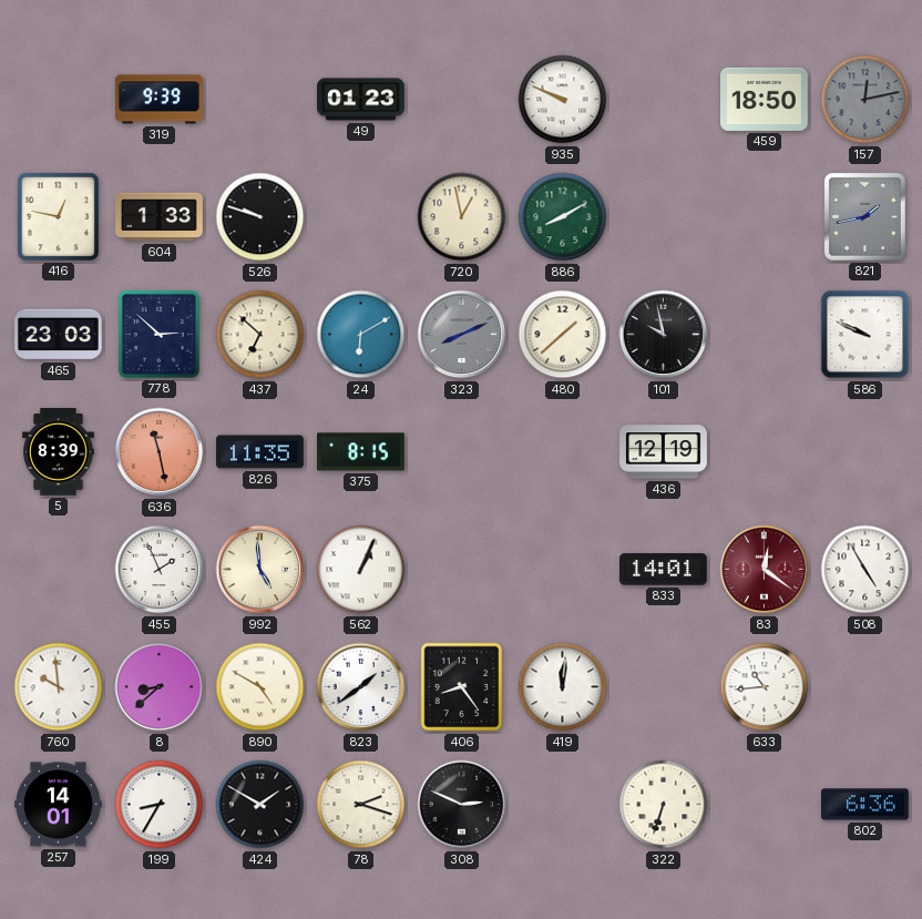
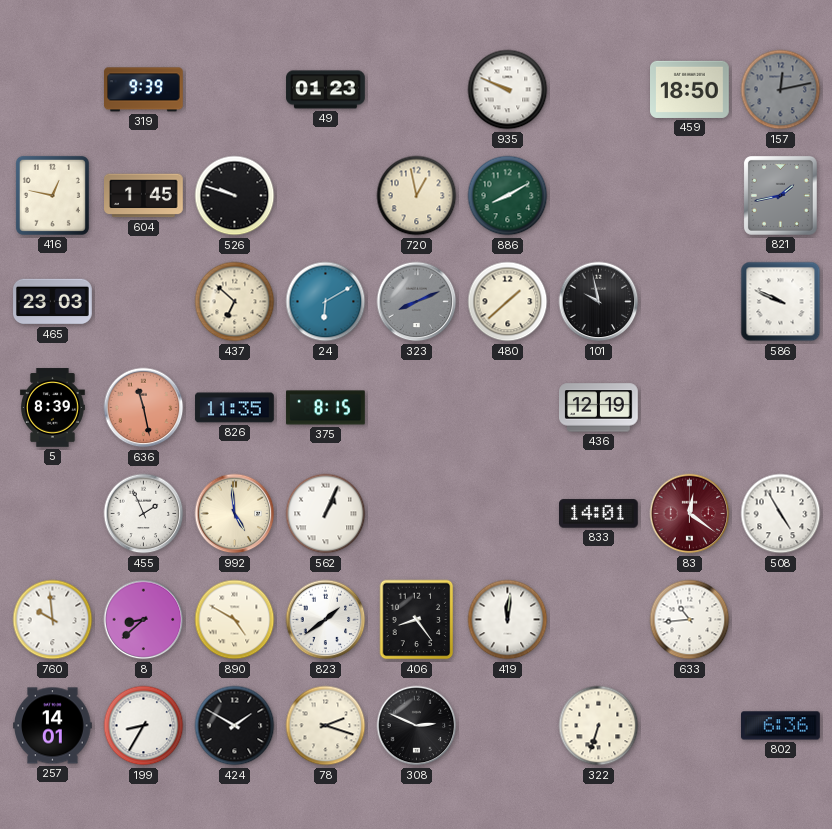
604: 1:33 -> 1:45 (144, 196)
778: 2:52 -> none (158, 334)
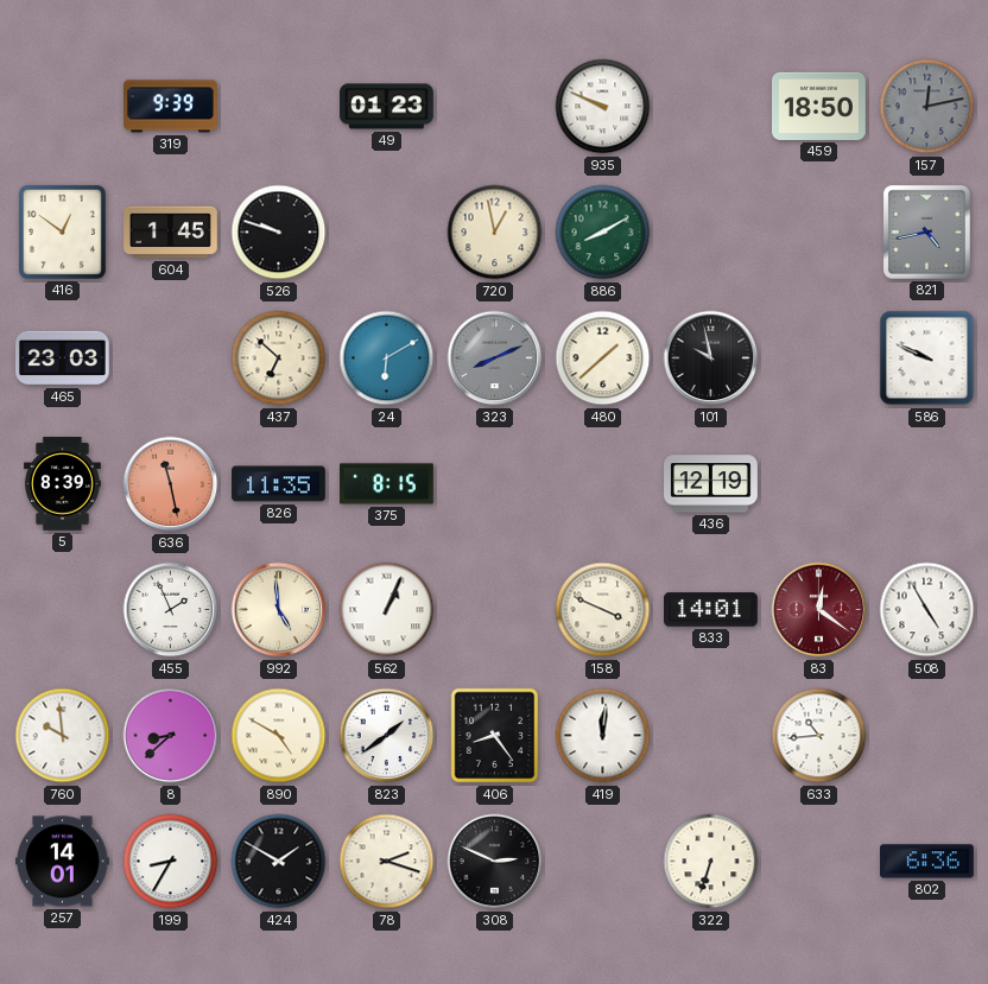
416: 12:47 -> 12:51 (62, 231)
821: 1:43 -> 4:43 (926, 231)
158: none -> 3:49 (603, 610)
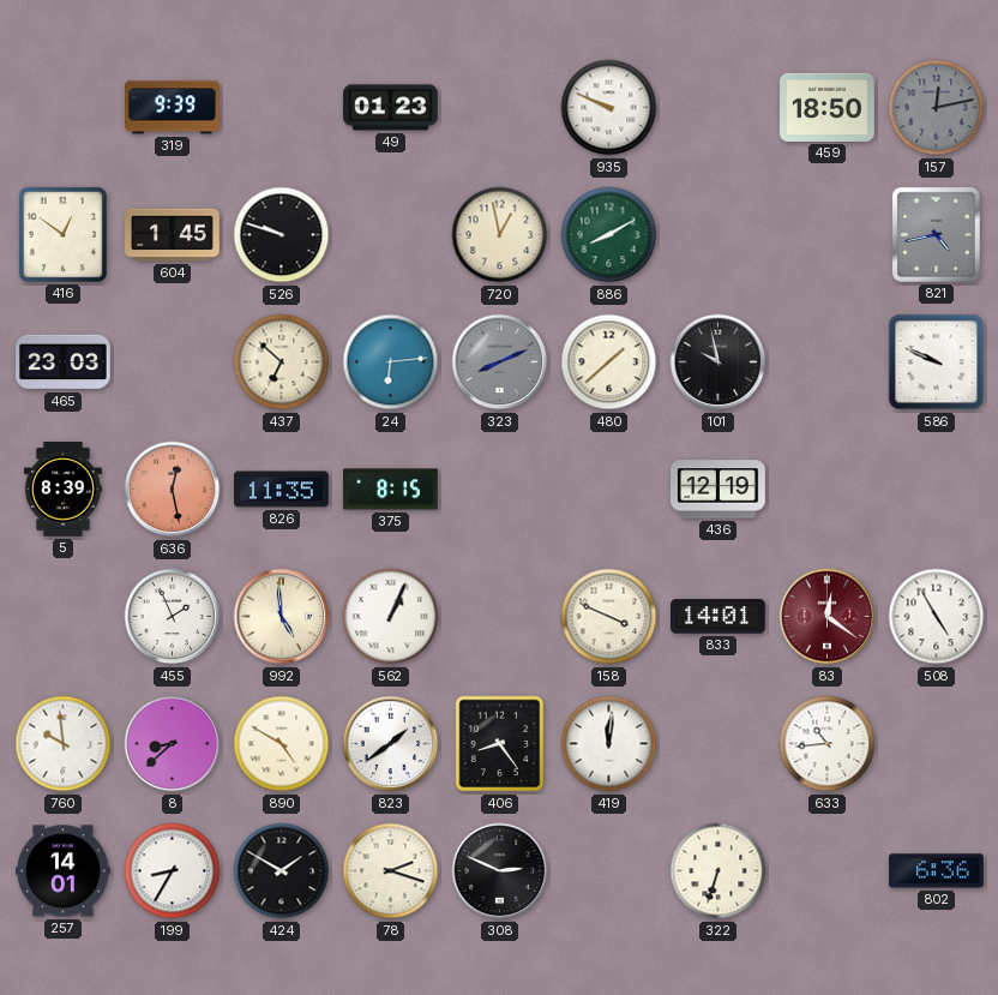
24: 6:10 -> 6:14 (391, 362)
636: 11:28 -> 12:28 (173, 490)
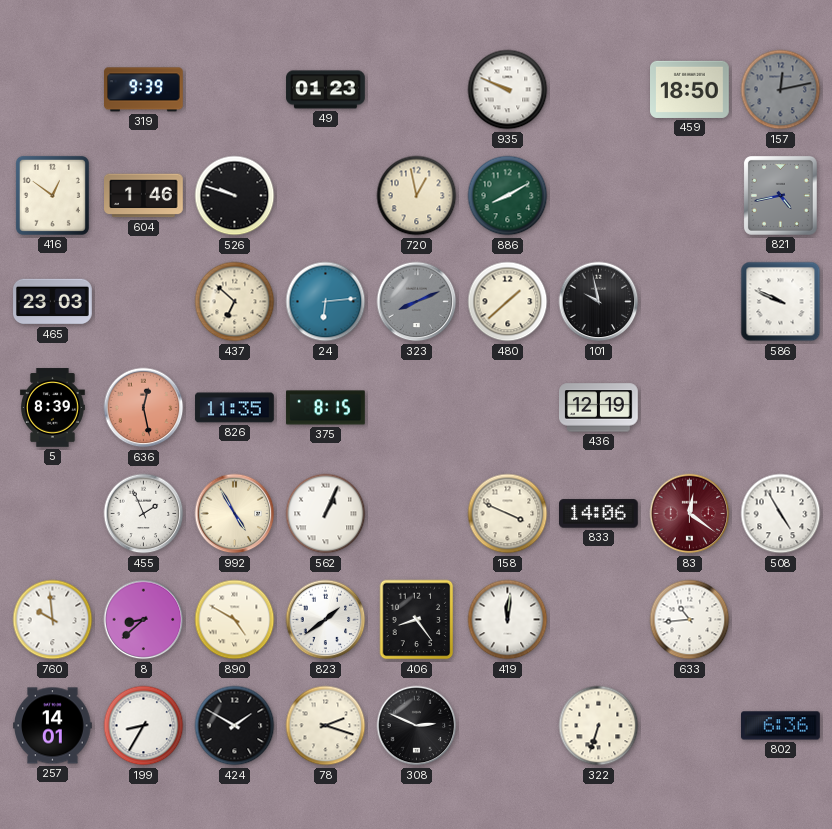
604: 1:45 -> 1:46 (144, 196)
992: 4:59 -> 4:55 (235, 514)
833: 14:01 -> 14:06 (599, 514)
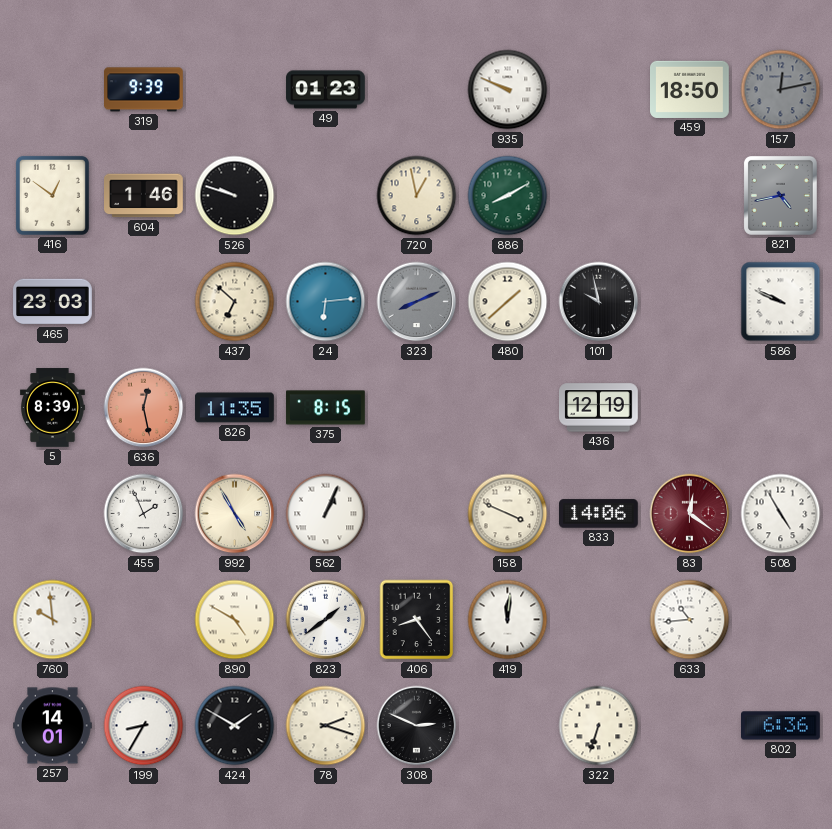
8: 8:38 -> none (144, 620)
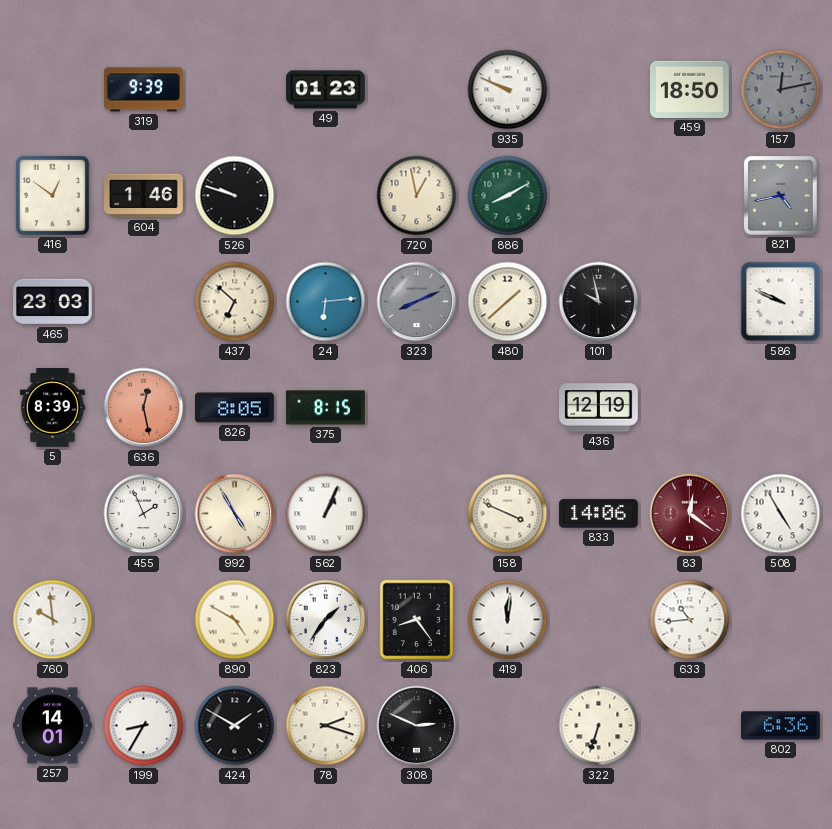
826: 11:35 -> 8:05 (235, 408)
823: 1:39 -> 1:36 (326, 620)
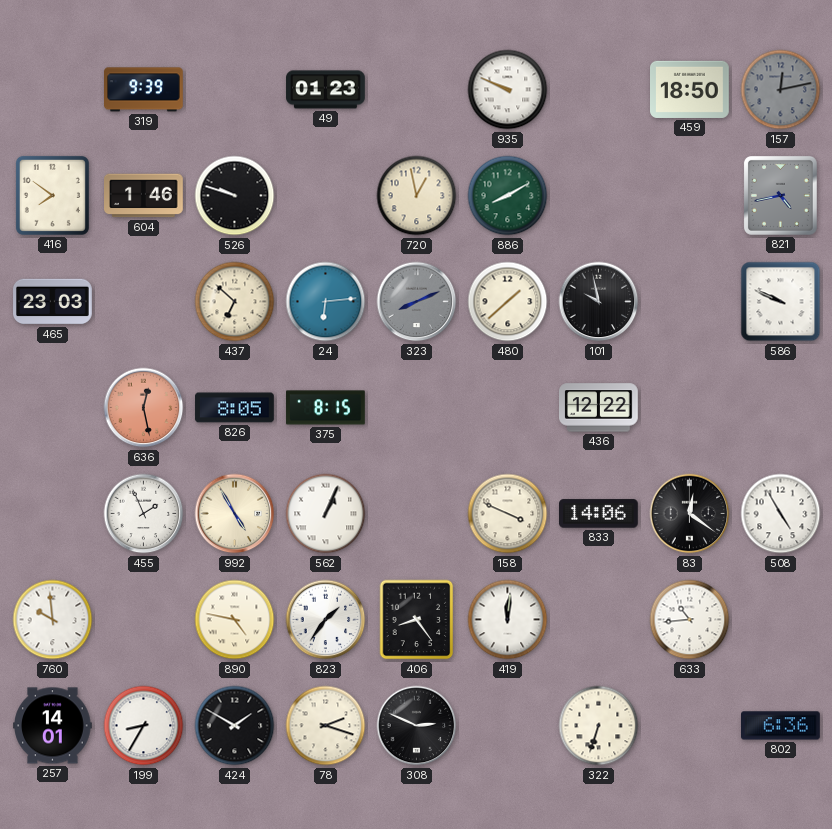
416: 12:51 -> 7:51 (52, 195)
5: 8:39 -> none (52, 408)
436: 12:19 -> 12:22 (599, 408)
83 dial: burgundy -> black (690, 514)
890: 4:50 -> 4:47 (235, 620)
